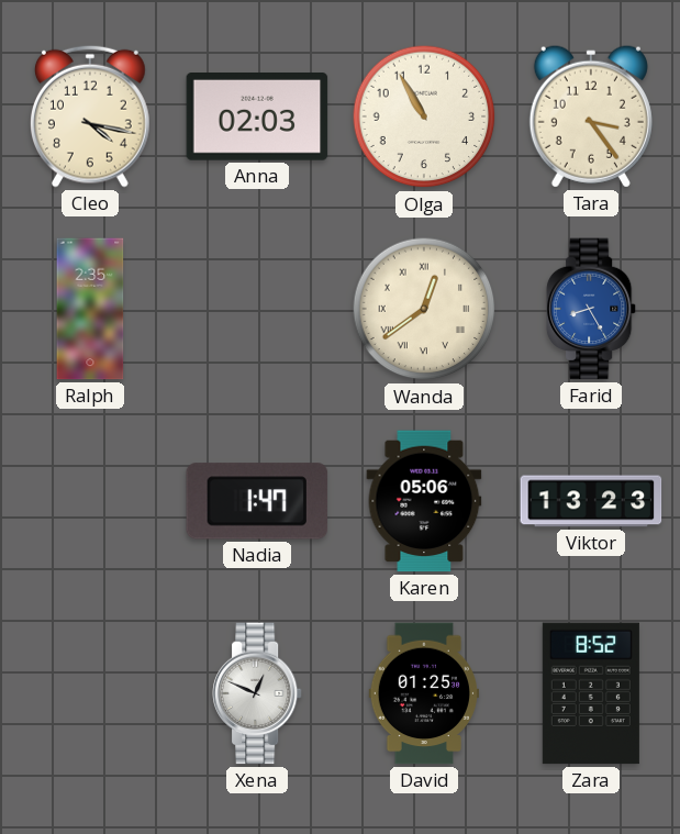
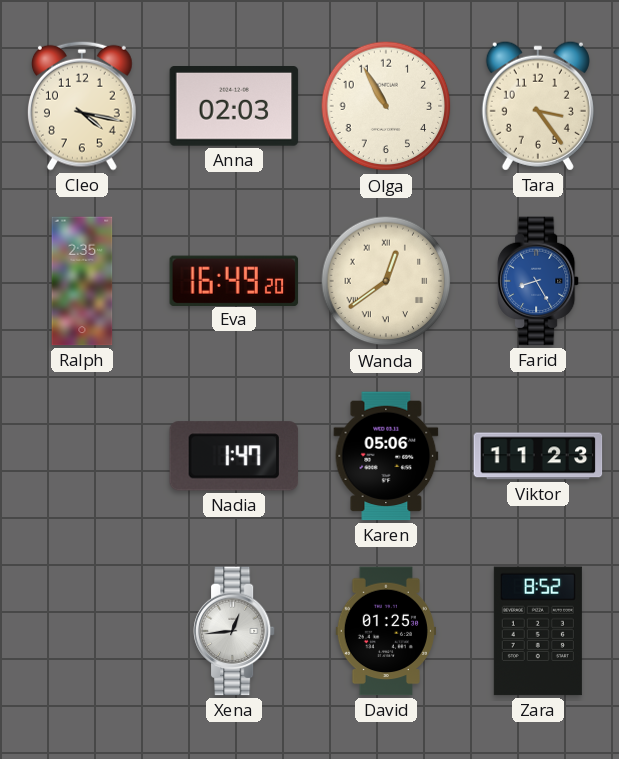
Eva: none -> 16:49 (234, 280)
Viktor: 13:23 -> 11:23 (538, 456)
Xena: 12:49 -> 12:44 (234, 631)
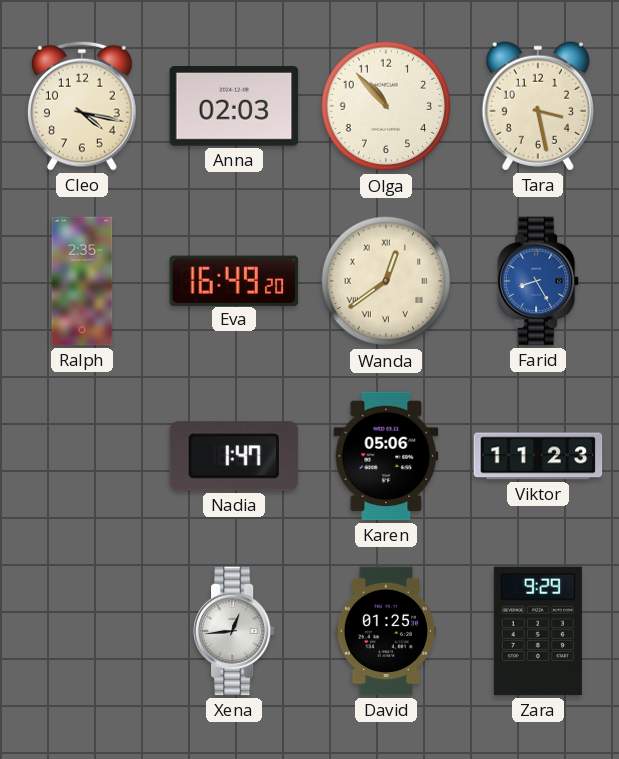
Olga: 10:55 -> 10:53 (386, 106)
Tara: 3:24 -> 3:28 (538, 106)
Zara: 8:52 -> 9:29 (538, 631)
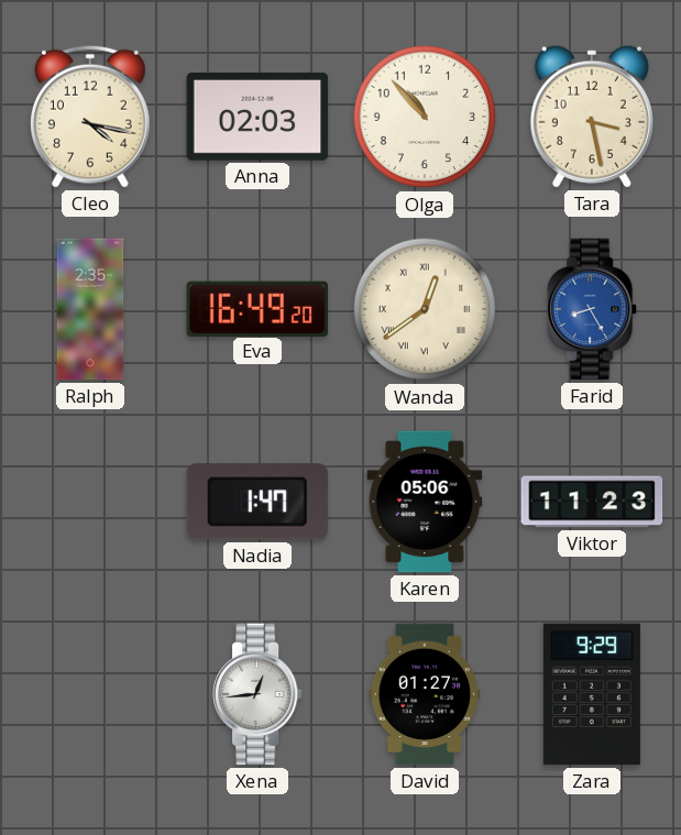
David: 01:25 -> 01:27 (424, 694)
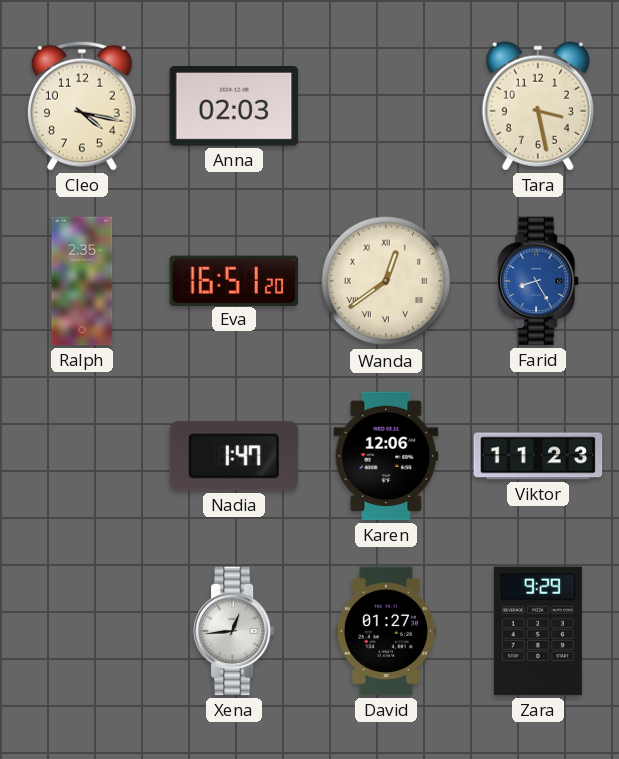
Olga: 10:53 -> none (425, 117)
Eva: 16:49 -> 16:51 (234, 280)
Karen: 05:06 -> 12:06 (386, 456)
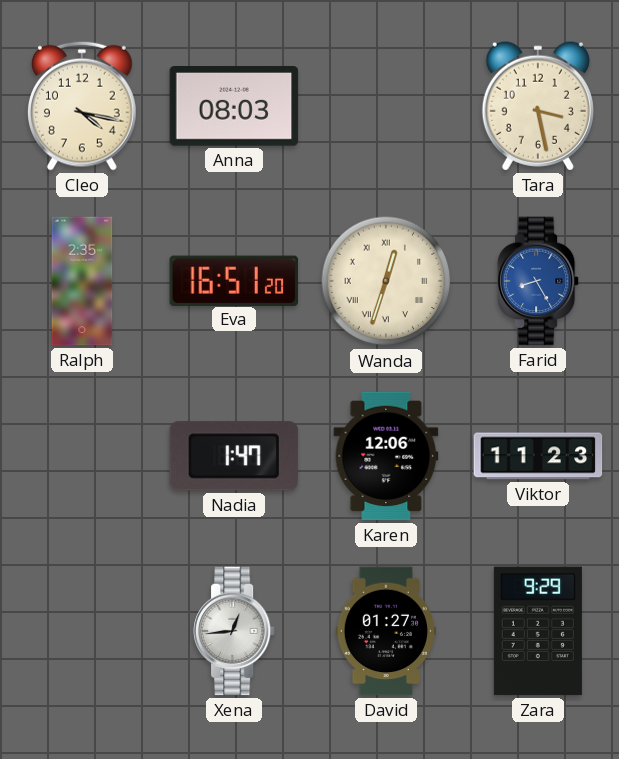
Anna: 02:03 -> 08:03 (234, 107)
Wanda: 12:39 -> 12:33 (386, 281)
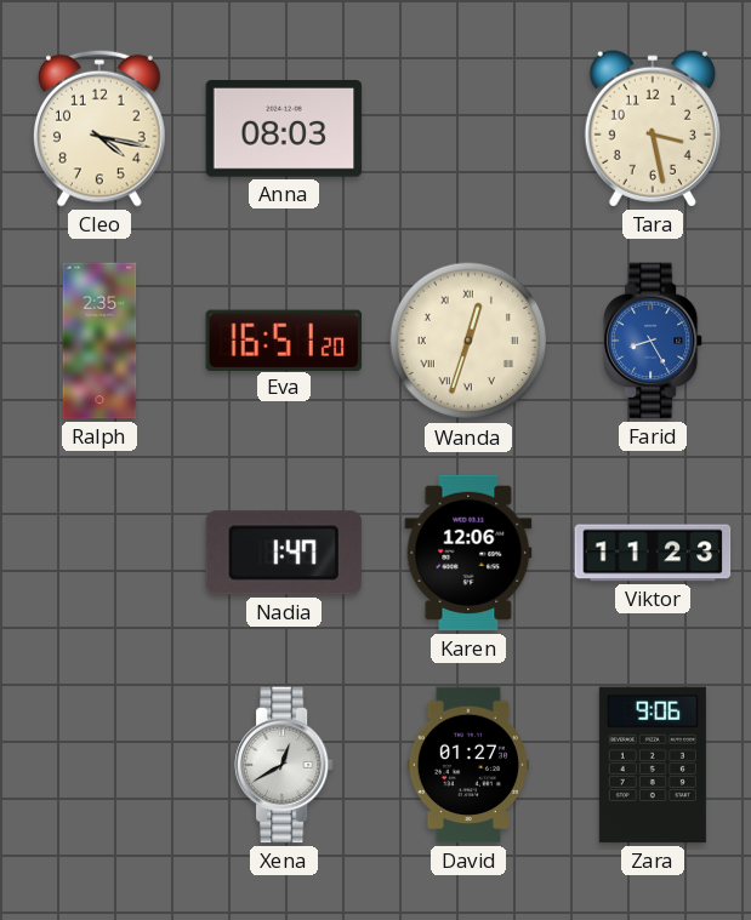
Xena: 12:44 -> 12:40 (284, 765)
Zara: 9:29 -> 9:06 (653, 765)
